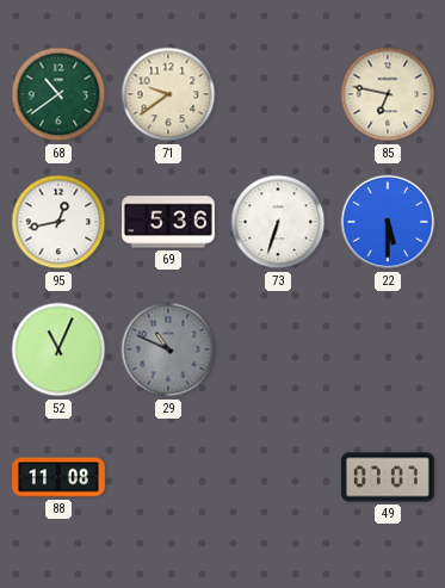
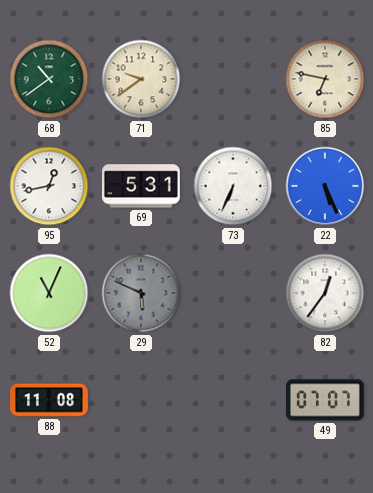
69: 5:36 -> 5:31 (142, 186)
73: 6:33 -> 6:34 (233, 186)
22: 5:30 -> 5:26 (325, 186)
29: 10:49 -> 5:49 (141, 293)
82: none -> 12:36 (325, 293)
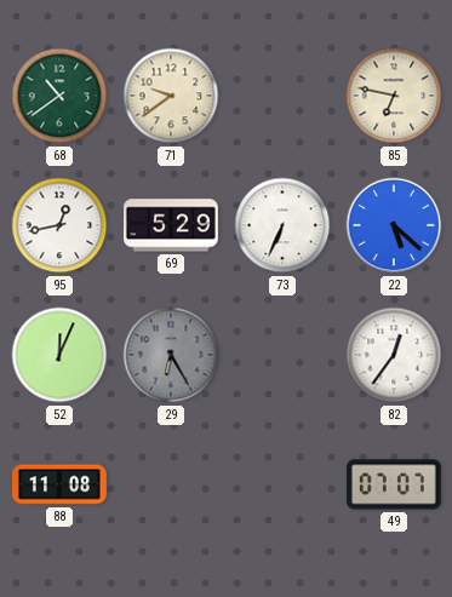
69: 5:31 -> 5:29 (172, 225)
22: 5:26 -> 5:22 (394, 225)
52: 11:04 -> 12:04 (59, 355)
29: 5:49 -> 6:25 (171, 355)
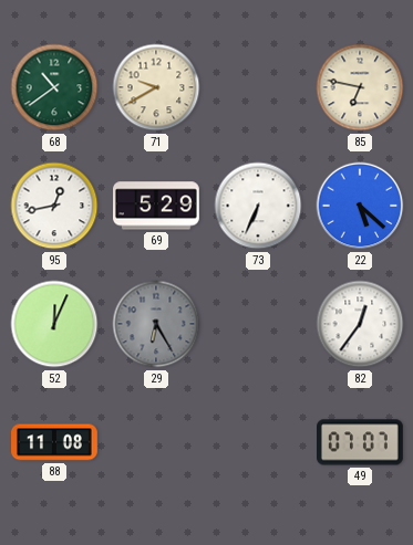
71: 9:39 -> 9:40 (156, 87)
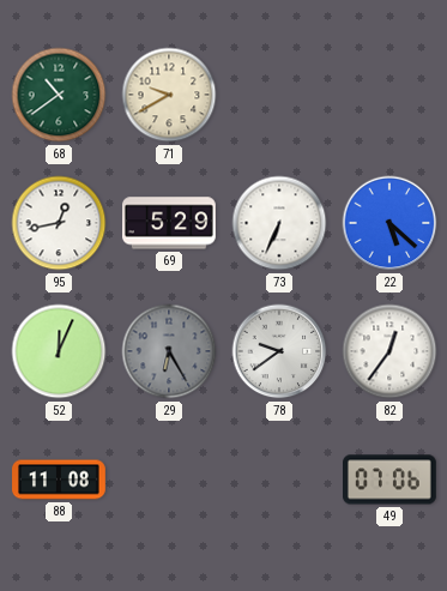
85: 6:47 -> none (360, 87)
78: none -> 9:39 (279, 351)
49: 07:07 -> 07:06 (391, 480)
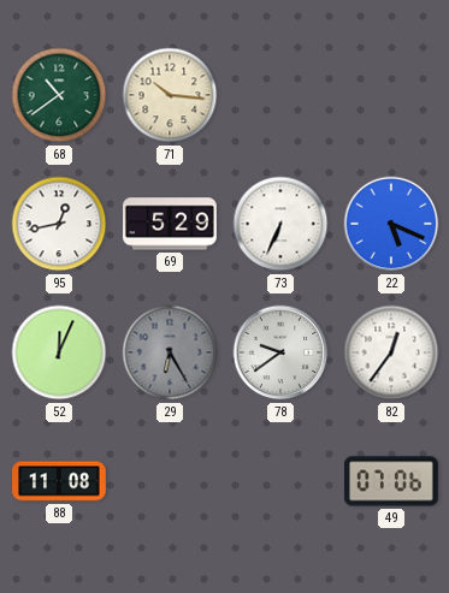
71: 9:40 -> 10:16 (170, 95)
22: 5:22 -> 5:19 (391, 224)
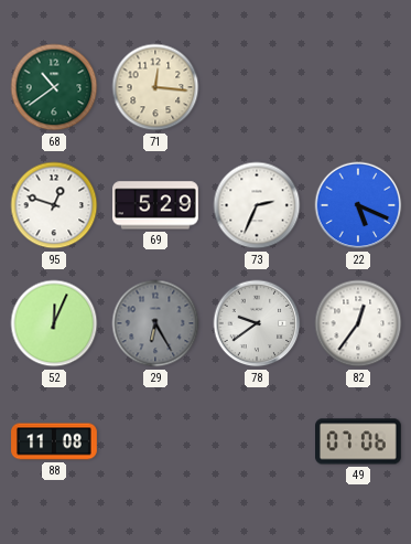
71: 10:16 -> 12:16 (155, 87)
95: 12:43 -> 12:48 (54, 205)
73: 6:34 -> 2:34 (257, 205)
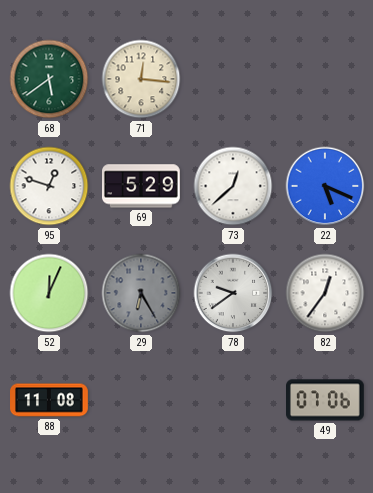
68: 10:39 -> 5:39 (49, 79)
73: 2:34 -> 12:38 (233, 186)
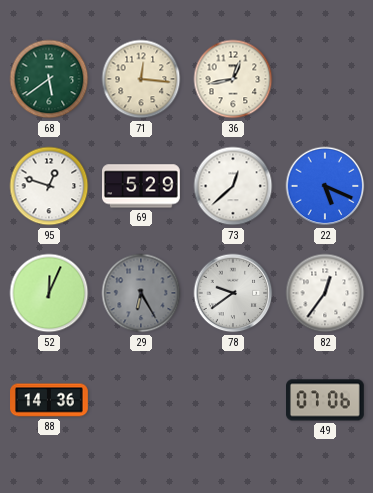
36: none -> 12:43 (233, 79)
88: 11:08 -> 14:36 (49, 400)
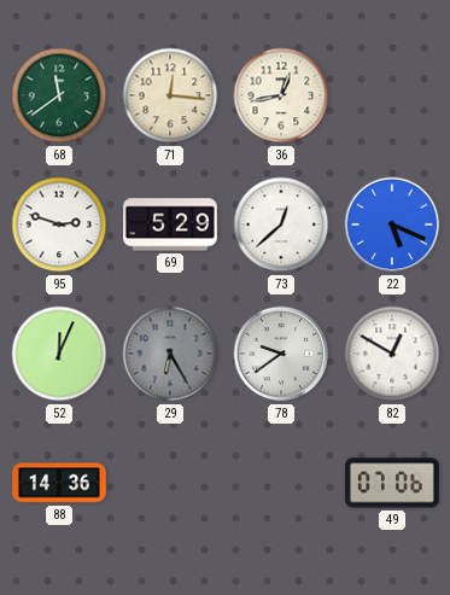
68: 5:39 -> 11:39 (59, 95)
95: 12:48 -> 2:48 (59, 224)
82: 12:36 -> 12:50 (392, 354)
